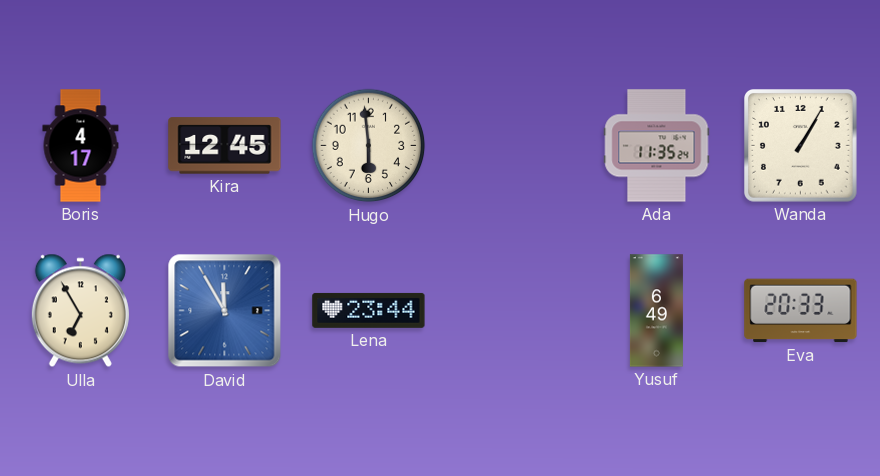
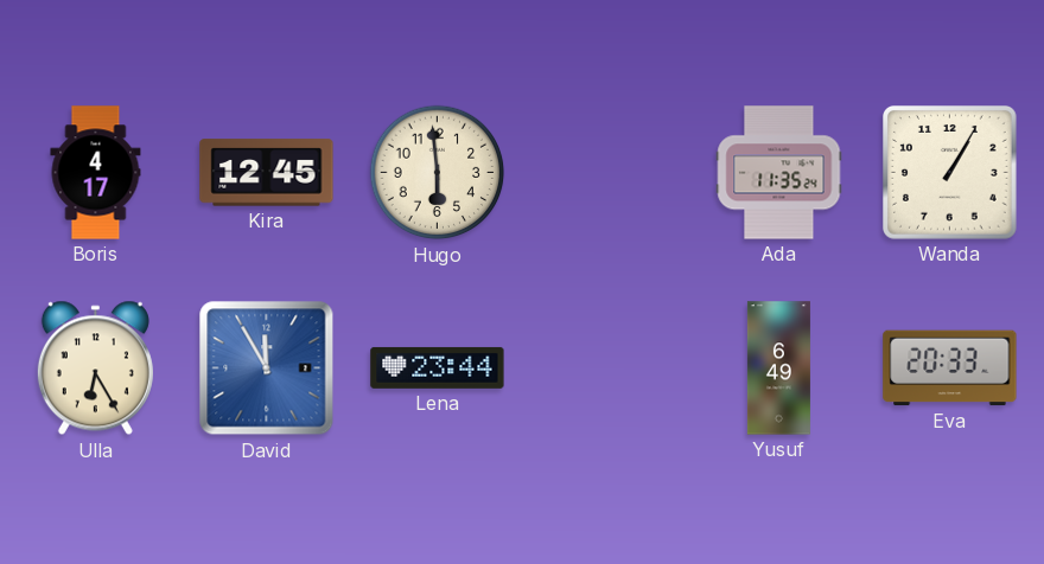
Ulla: 6:55 -> 6:25 (95, 368)
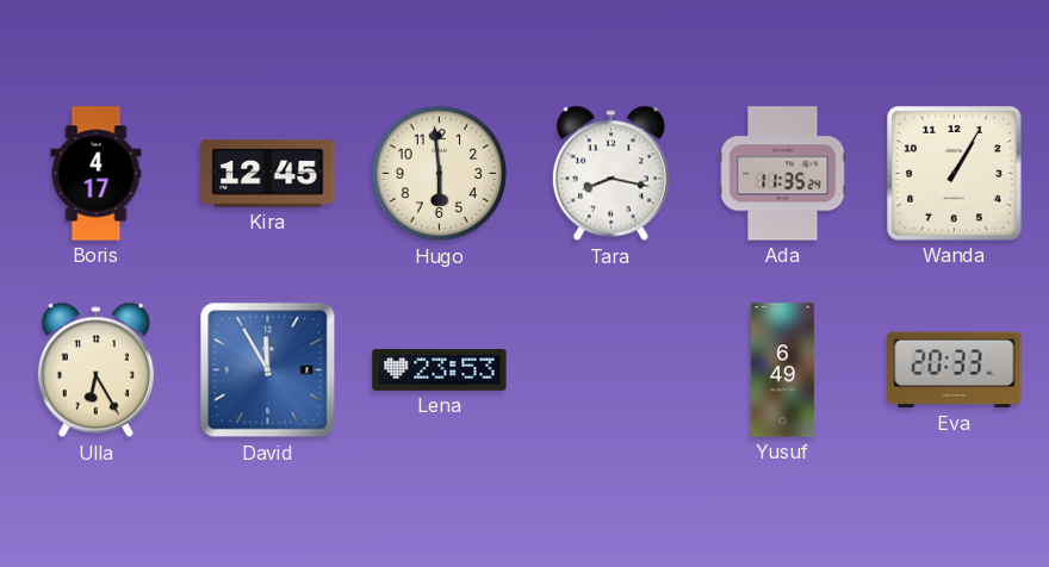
Tara: none -> 8:17 (610, 174)
Lena: 23:44 -> 23:53 (440, 369)
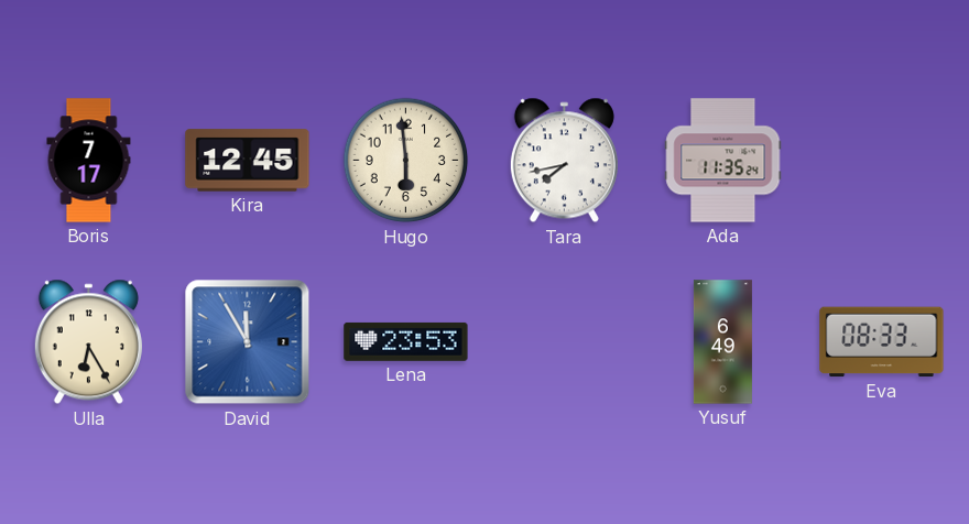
Boris: 4:17 -> 7:17 (89, 161)
Tara: 8:17 -> 7:43 (564, 161)
Wanda: 1:05 -> none (955, 174)
Eva: 20:33 -> 08:33 (882, 342)
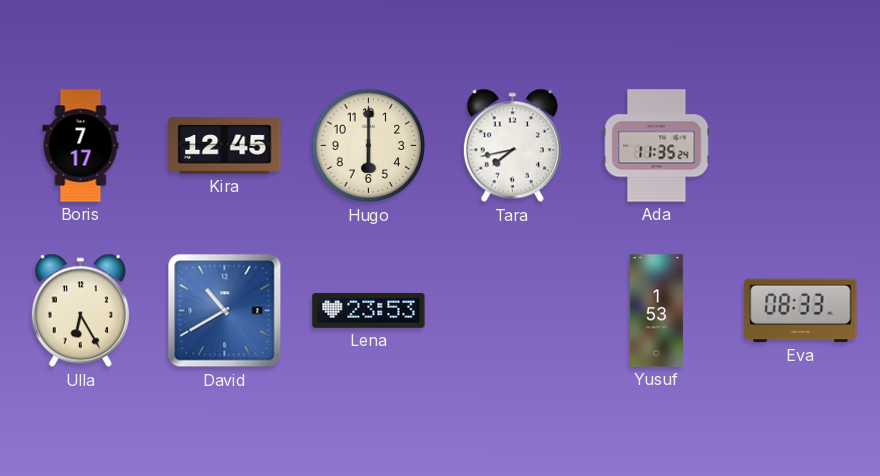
Hugo: 5:59 -> 6:00 (369, 146)
David: 11:55 -> 10:40 (225, 311)
Yusuf: 6:49 -> 1:53 (656, 311)
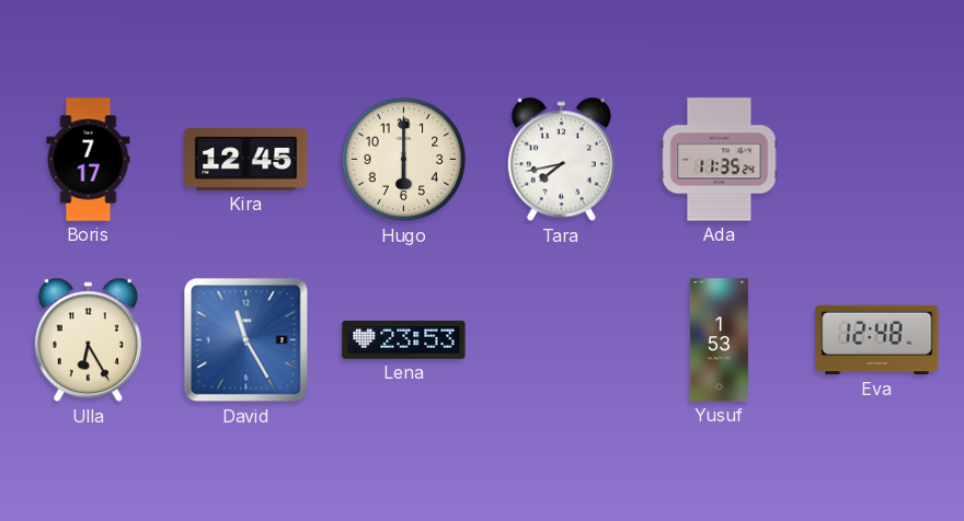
David: 10:40 -> 11:25 (246, 340)
Eva: 08:33 -> 12:48 (877, 340)
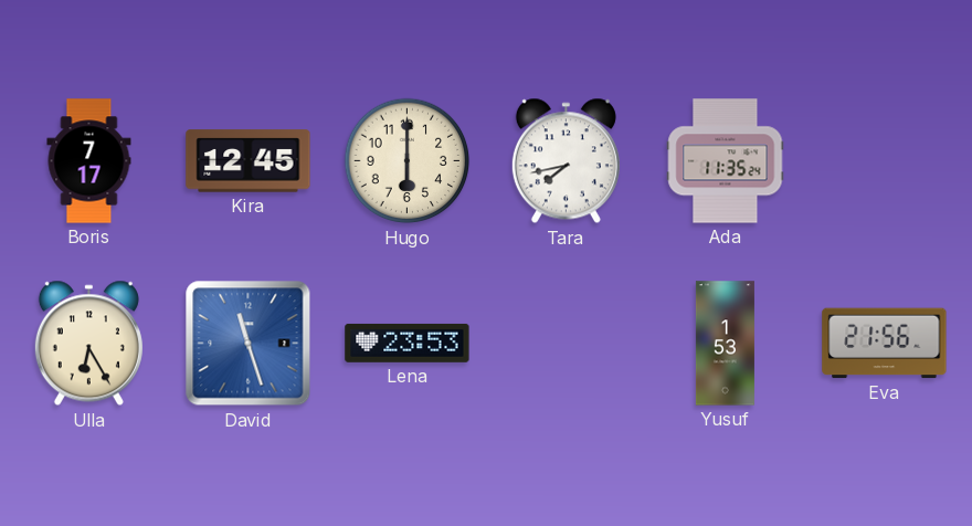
David: 11:25 -> 11:27 (249, 344)
Eva: 12:48 -> 21:56 (885, 344)
